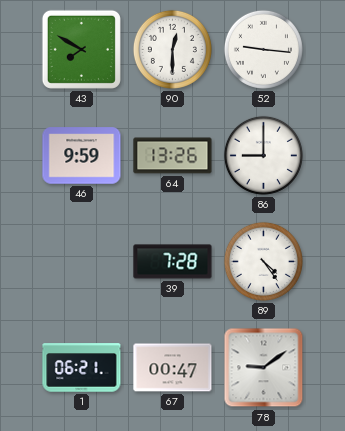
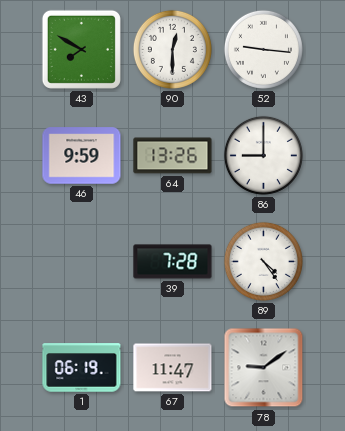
1: 06:21 -> 06:19 (82, 368)
67: 00:47 -> 11:47 (173, 368)
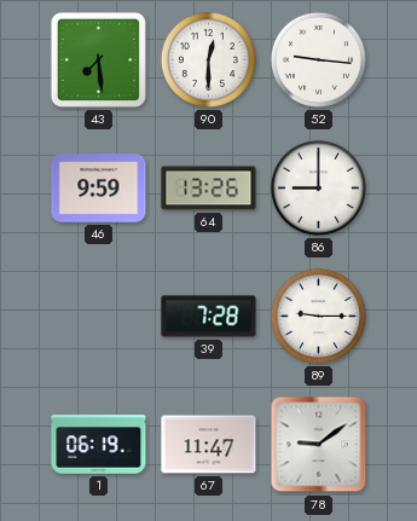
43: 7:50 -> 7:29 (98, 59)
89: 4:24 -> 9:15 (318, 316)
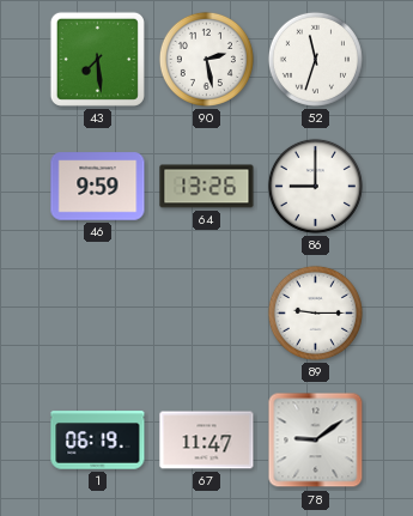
90: 12:30 -> 2:28 (206, 59)
52: 9:16 -> 11:33 (315, 59)
39: 7:28 -> none (209, 317)
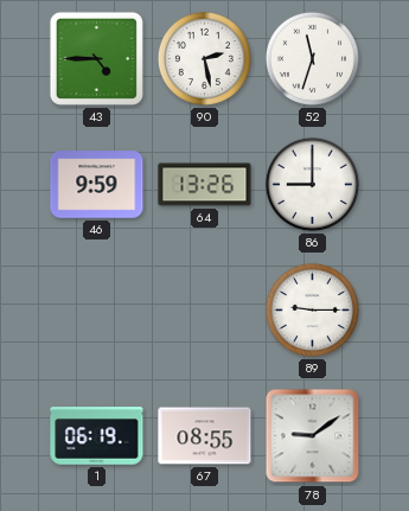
43: 7:29 -> 4:45 (96, 58)
67: 11:47 -> 08:55 (205, 436)
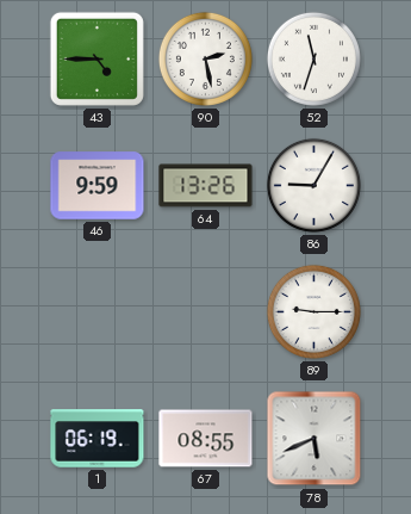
86: 9:00 -> 9:05 (313, 185)
78: 9:09 -> 5:41 (315, 439)
